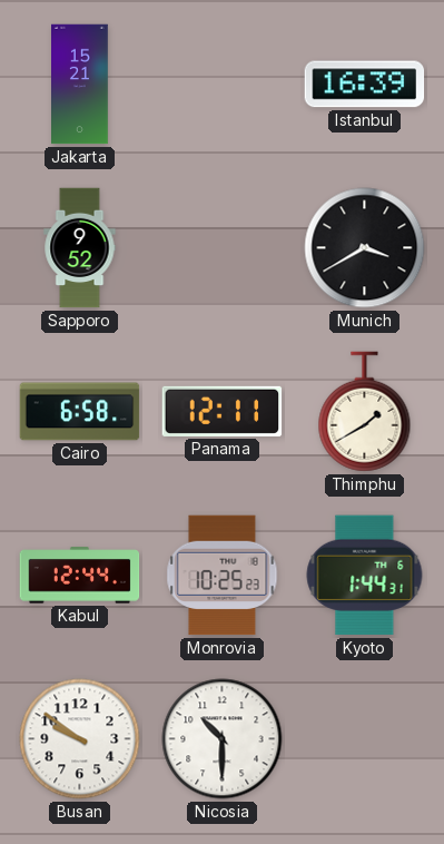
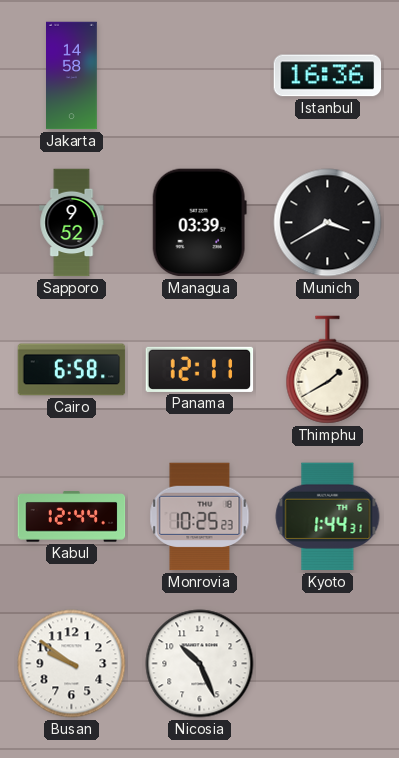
Jakarta: 15:21 -> 14:58 (72, 76)
Istanbul: 16:39 -> 16:36 (328, 76)
Managua: none -> 03:39 (199, 223)
Nicosia: 10:30 -> 10:26 (200, 664)
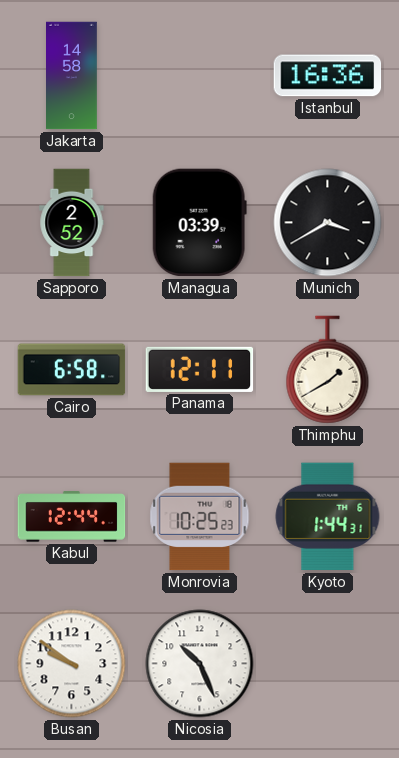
Sapporo: 9:52 -> 2:52 (72, 223)
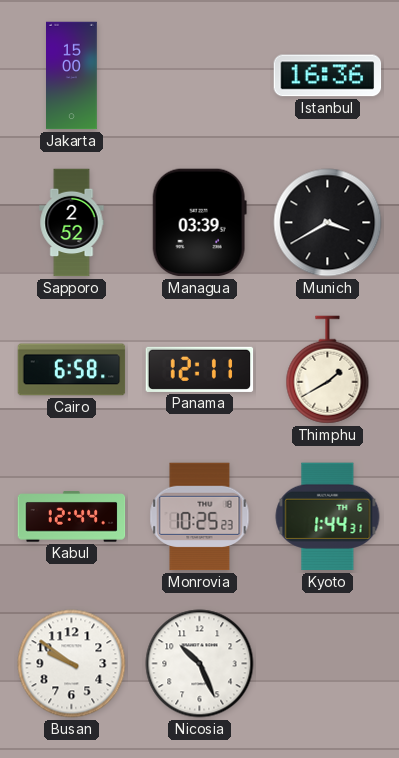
Jakarta: 14:58 -> 15:00 (72, 76)
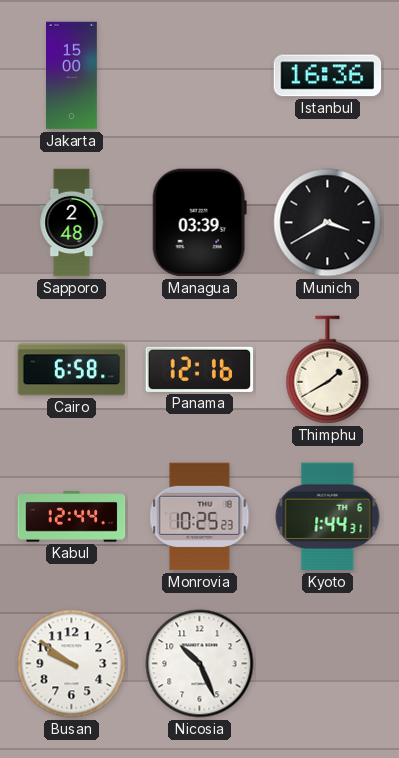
Sapporo: 2:52 -> 2:48 (72, 223)
Panama: 12:11 -> 12:16 (200, 369)
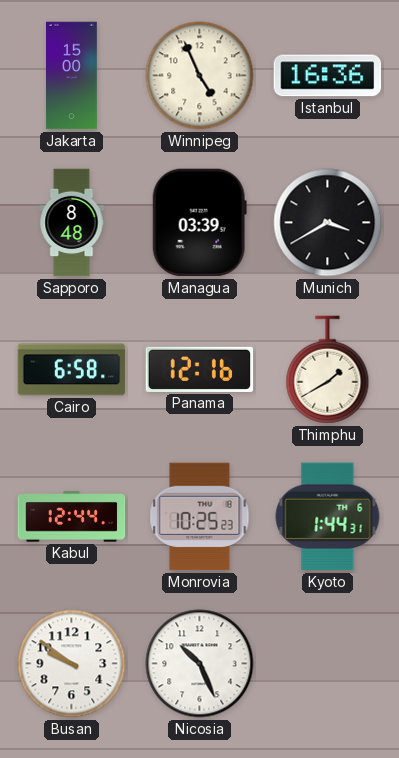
Winnipeg: none -> 4:56 (200, 76)
Sapporo: 2:48 -> 8:48 (72, 223)
